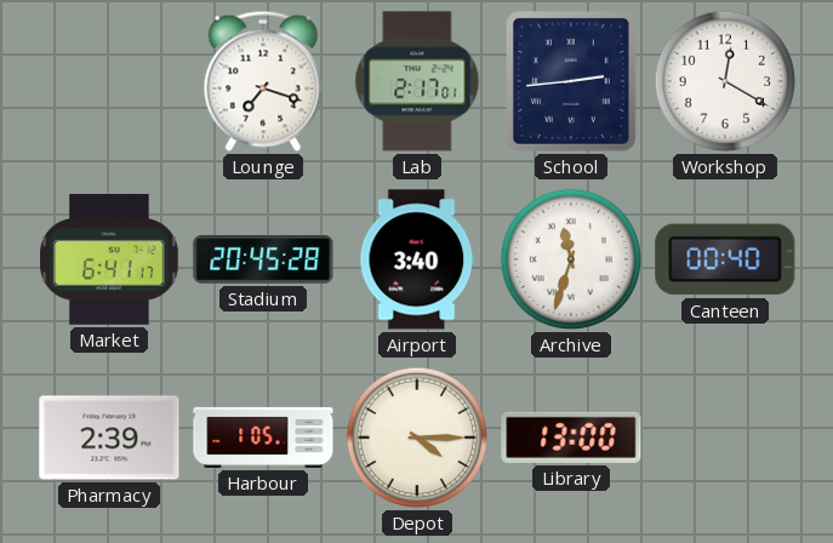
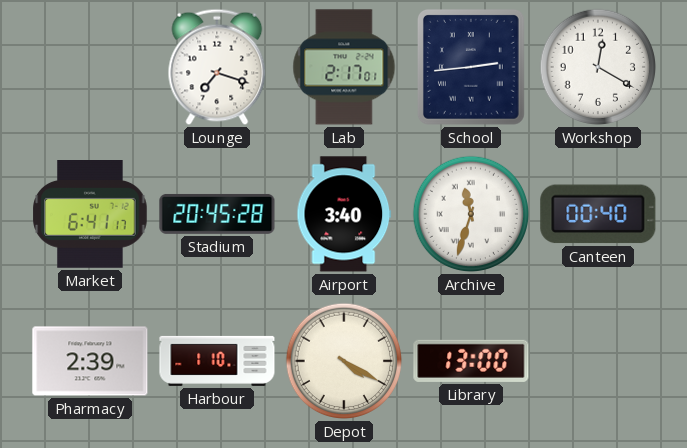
Harbour: 1:05 -> 1:10 (217, 361)
Depot: 4:15 -> 4:20 (344, 361)
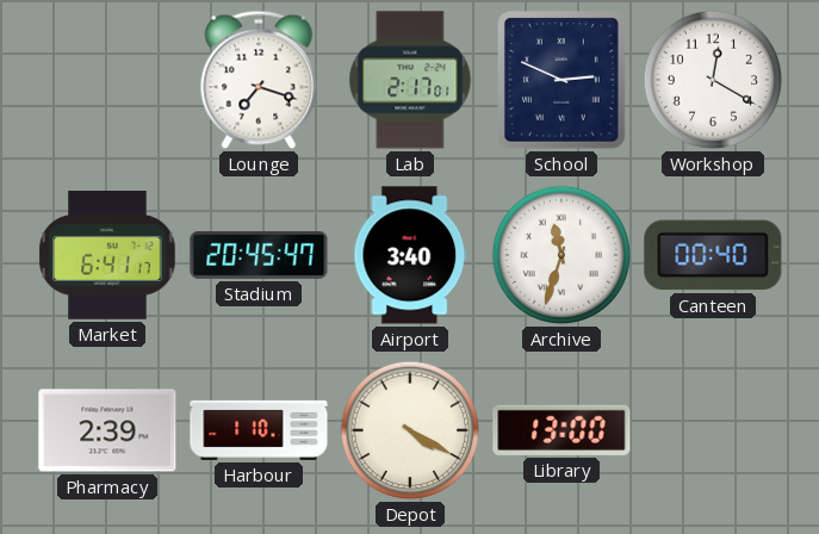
School: 2:44 -> 2:49 (561, 81)
Stadium: 20:45:28 -> 20:45:47 (259, 255)
